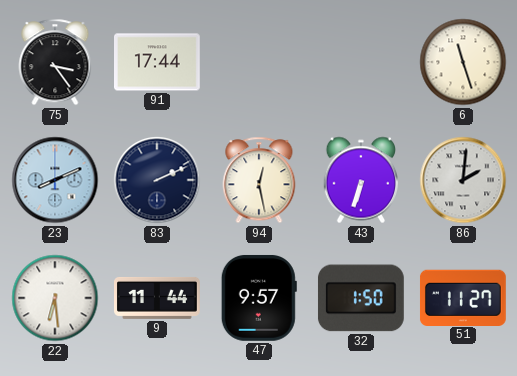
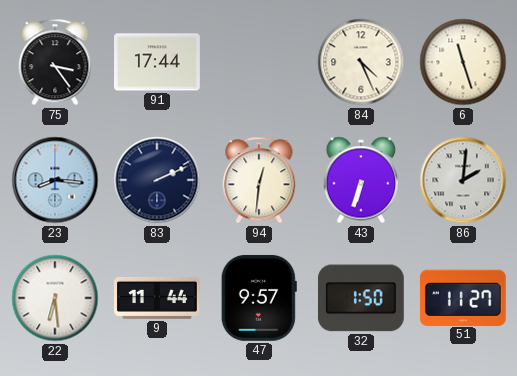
84: none -> 4:26 (361, 62)
23: 8:11 -> 8:16 (55, 180)
94: 12:28 -> 12:31 (259, 180)
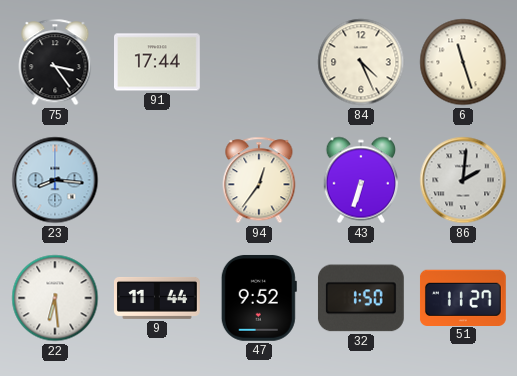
83: 2:11 -> none (157, 180)
94: 12:31 -> 12:36 (259, 180)
47: 9:57 -> 9:52 (259, 298)
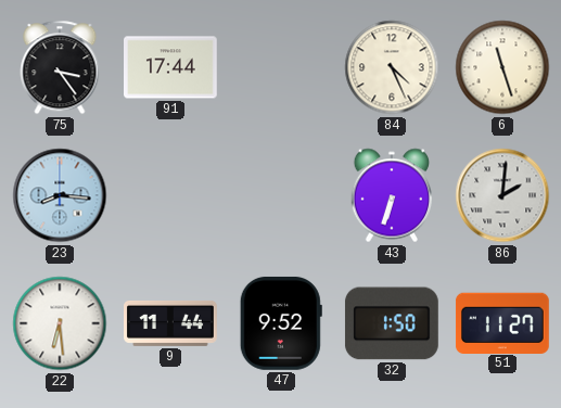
94: 12:36 -> none (259, 180)
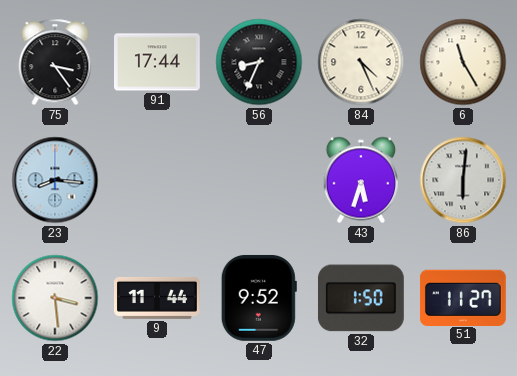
56: none -> 8:34 (259, 62)
6: 11:27 -> 11:25 (463, 62)
43: 6:33 -> 5:33 (360, 180)
86: 2:01 -> 6:01 (463, 180)
22: 6:29 -> 3:29 (55, 298)
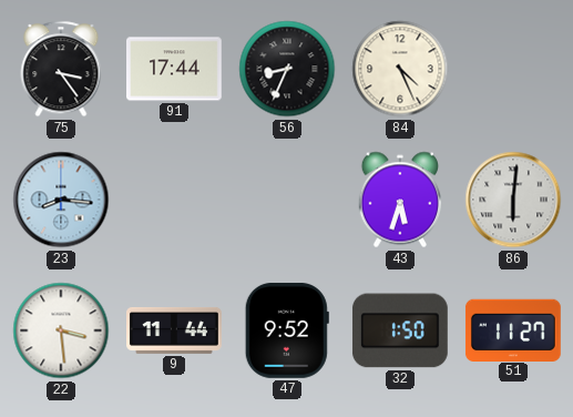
6: 11:25 -> none (463, 62)
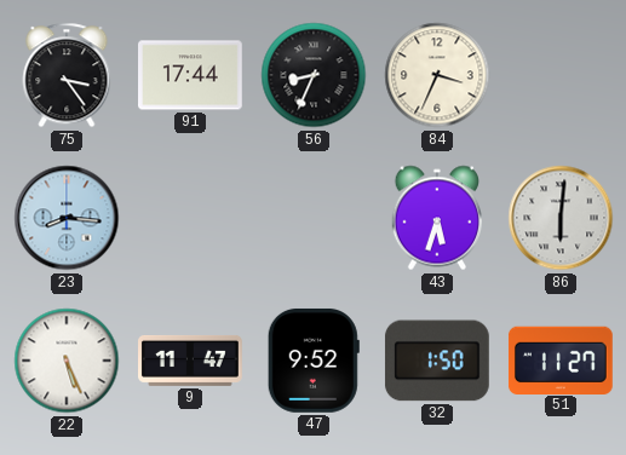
84: 4:26 -> 3:34 (437, 75)
22: 3:29 -> 5:26 (67, 361)
9: 11:44 -> 11:47 (191, 361)
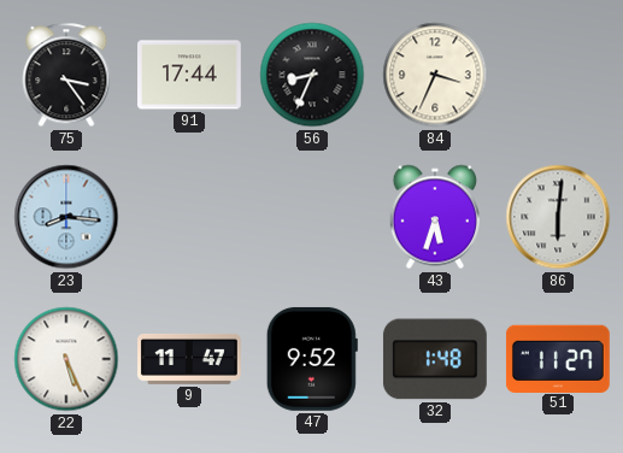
32: 1:50 -> 1:48 (435, 359)
